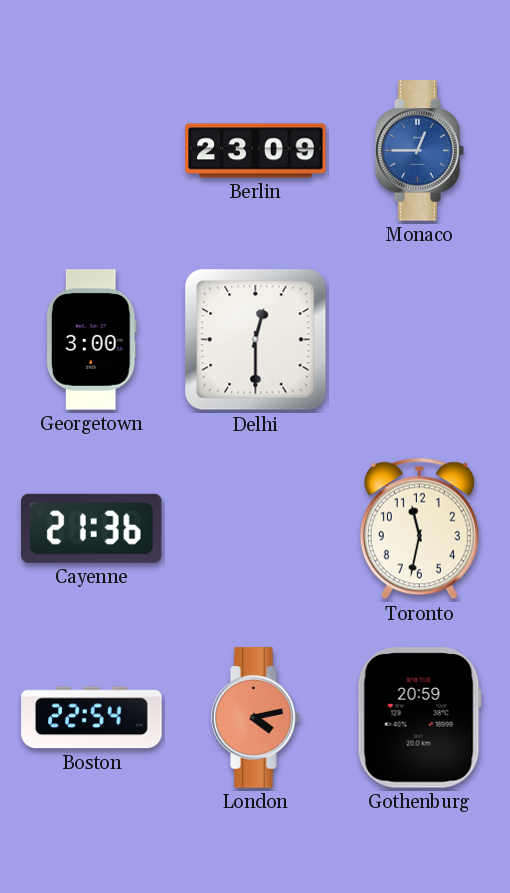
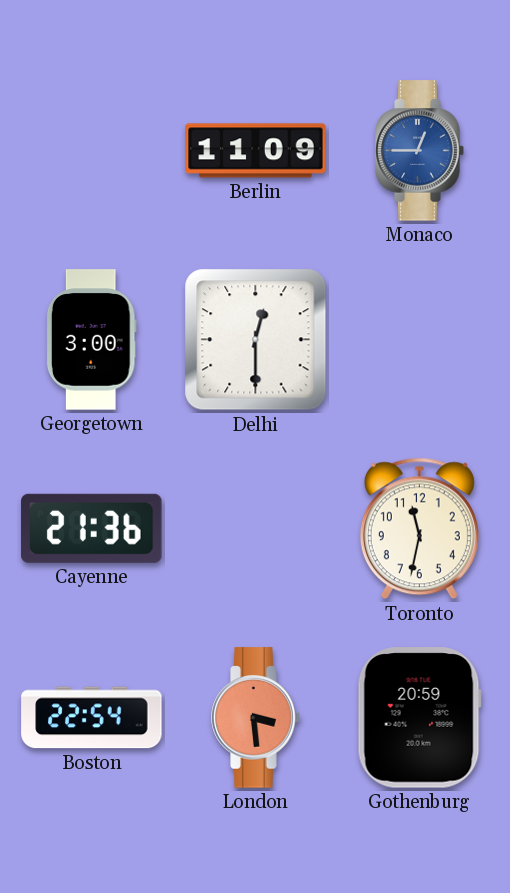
Berlin: 23:09 -> 11:09 (256, 151)
London: 4:13 -> 3:29 (256, 718)
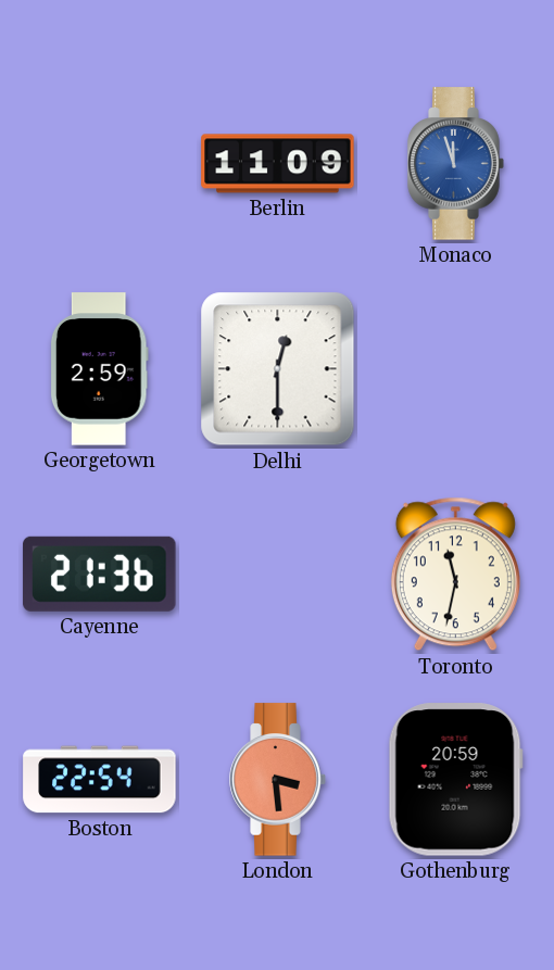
Monaco: 12:45 -> 11:57 (456, 164)
Georgetown: 3:00 -> 2:59 (99, 369)
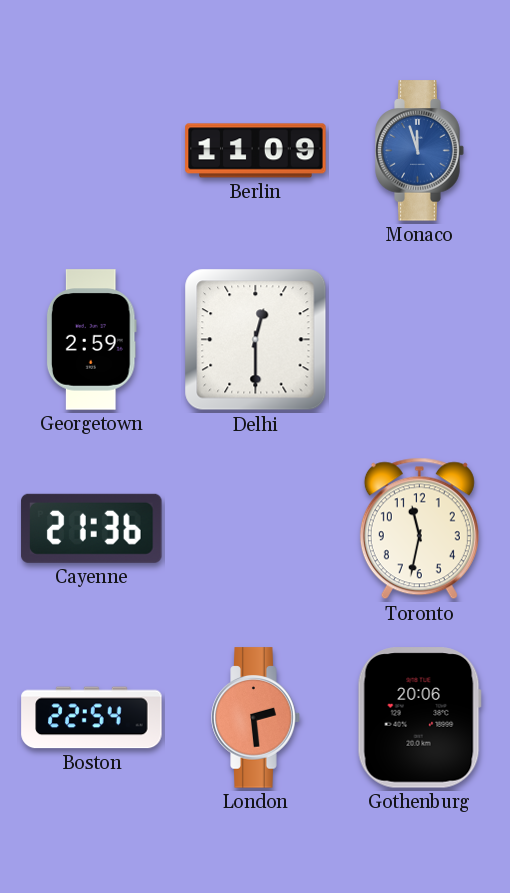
London: 3:29 -> 2:29 (256, 718)
Gothenburg: 20:59 -> 20:06 (419, 718)
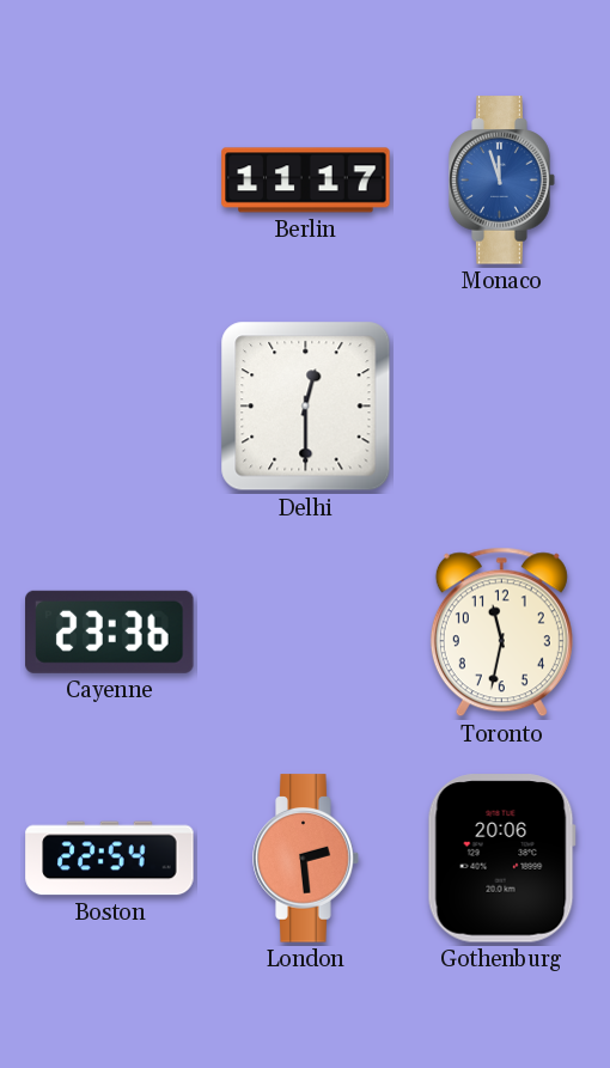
Berlin: 11:09 -> 11:17 (306, 181)
Georgetown: 2:59 -> none (91, 340)
Cayenne: 21:36 -> 23:36 (110, 631)
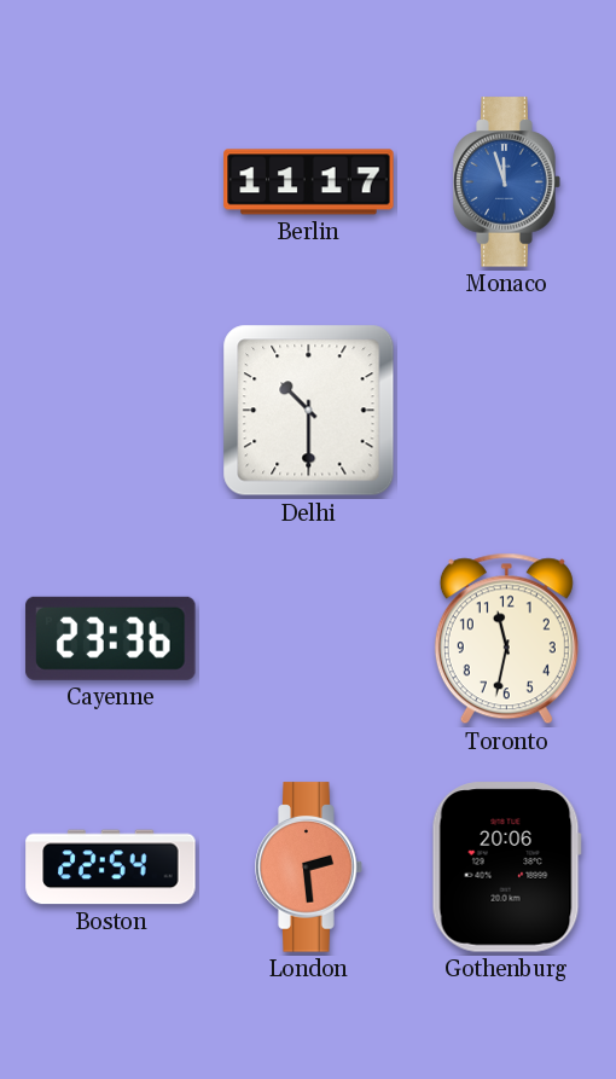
Delhi: 12:30 -> 10:30 (309, 411)
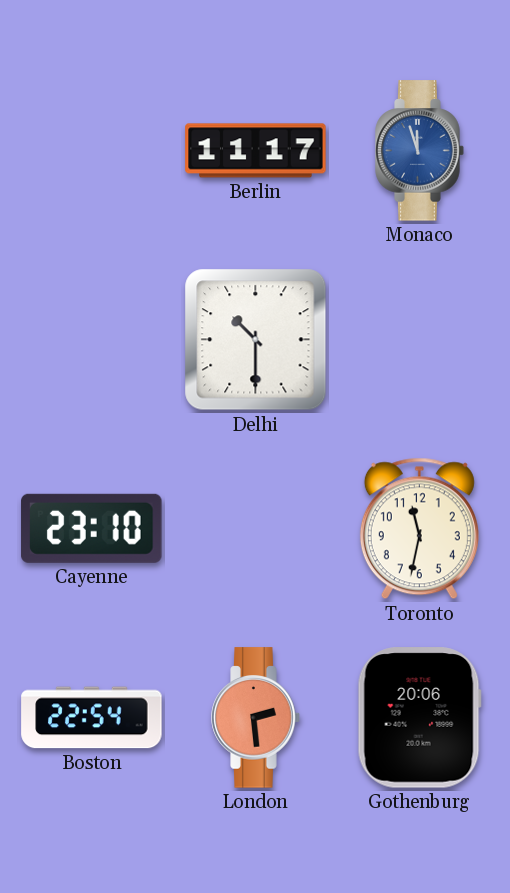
Cayenne: 23:36 -> 23:10 (92, 528)
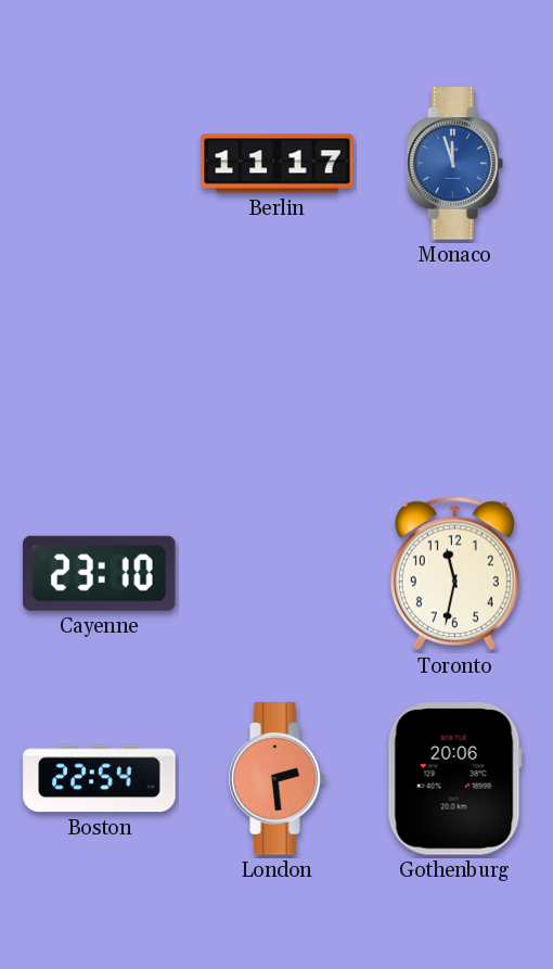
Delhi: 10:30 -> none (256, 340)
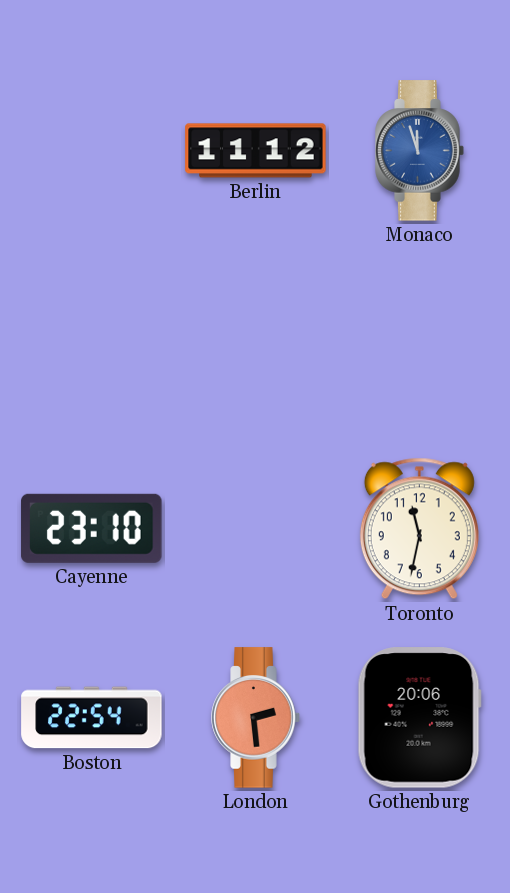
Berlin: 11:17 -> 11:12 (256, 151)
